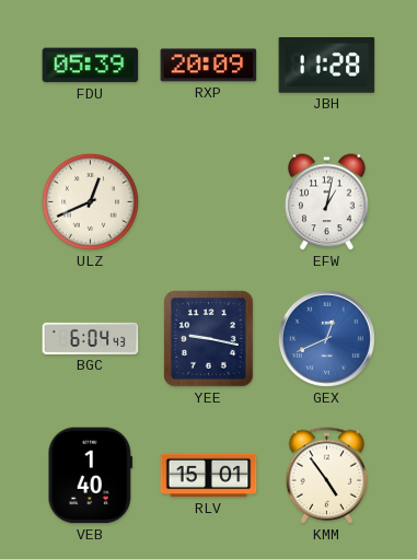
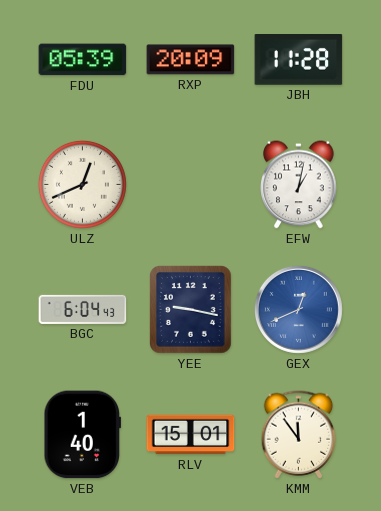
KMM: 4:54 -> 11:54 (299, 435)
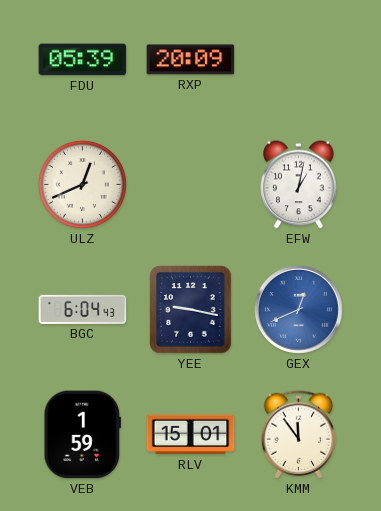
JBH: 11:28 -> none (299, 60)
VEB: 1:40 -> 1:59 (83, 435)
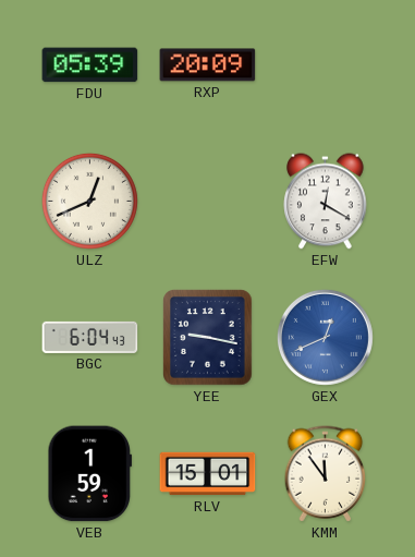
EFW: 1:02 -> 12:20 (326, 202)
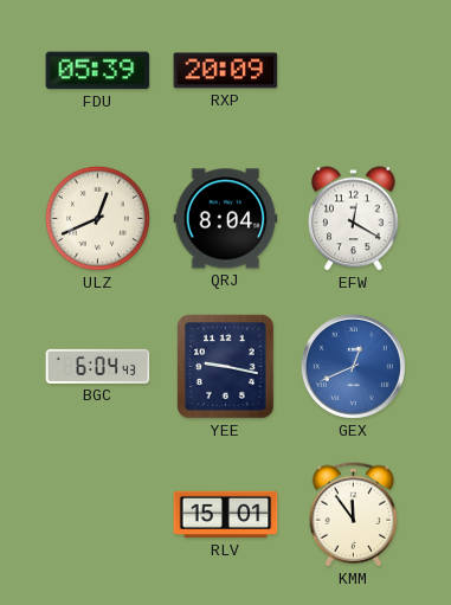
QRJ: none -> 8:04 (226, 219)
VEB: 1:59 -> none (90, 474)
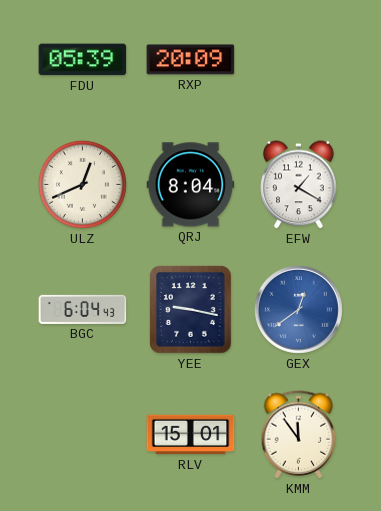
EFW: 12:20 -> 1:20 (299, 185)
GEX: 12:41 -> 12:39 (298, 309)
